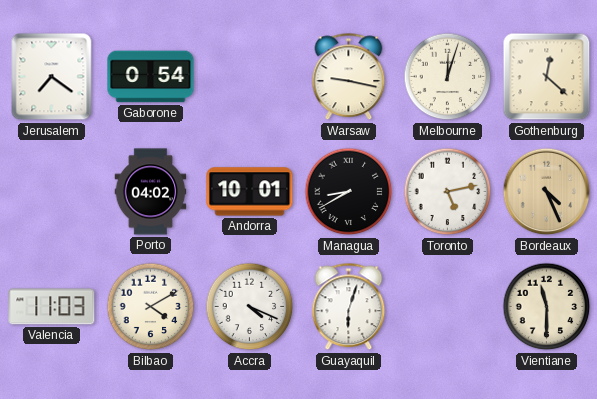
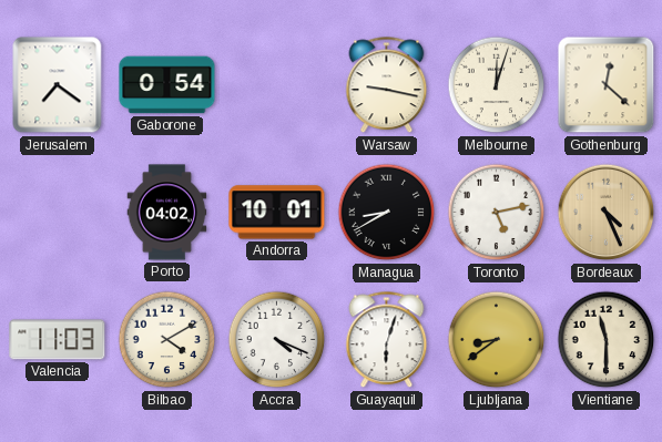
Ljubljana: none -> 8:39 (497, 340)
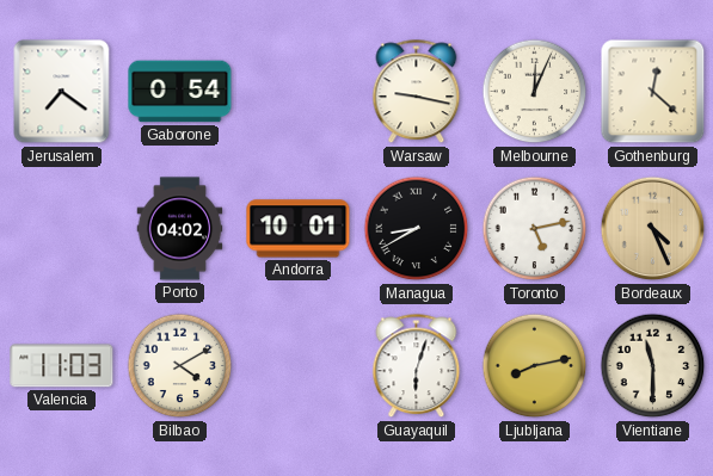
Melbourne: 12:03 -> 12:04 (535, 92)
Accra: 4:19 -> none (277, 340)
Ljubljana: 8:39 -> 8:13 (535, 366)
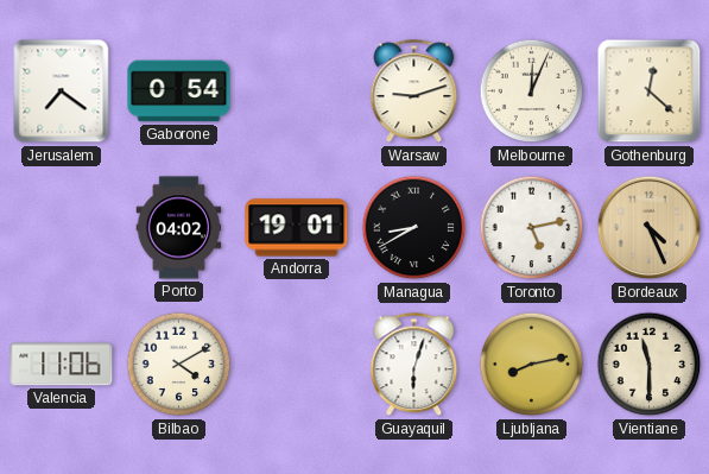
Warsaw: 9:17 -> 9:12 (414, 91)
Andorra: 10:01 -> 19:01 (297, 228)
Valencia: 11:03 -> 11:06 (62, 365)
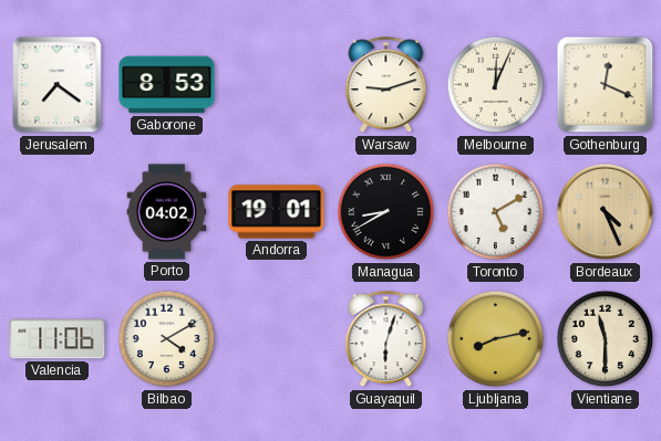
Gaborone: 0:54 -> 8:53 (167, 85)
Gothenburg: 12:22 -> 12:19 (606, 85)
Toronto: 5:13 -> 5:10 (496, 212)
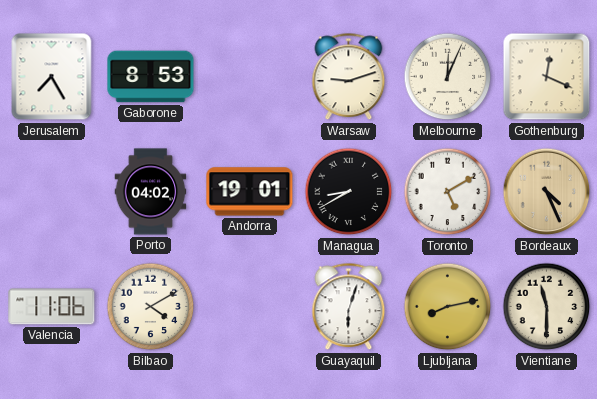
Jerusalem: 7:21 -> 7:25 (52, 77)
